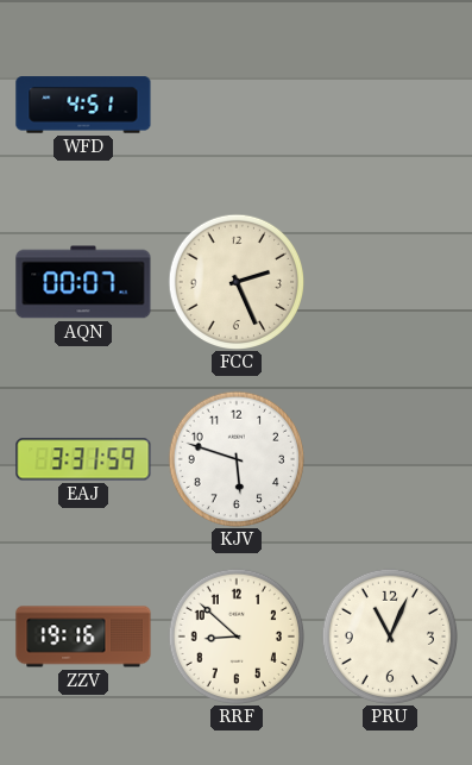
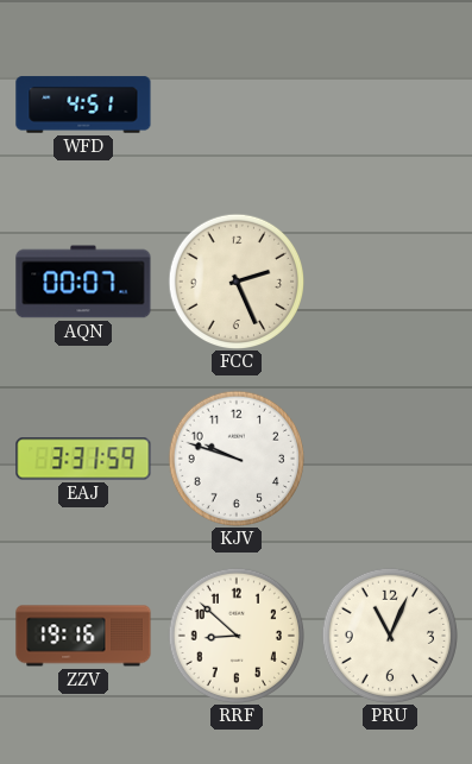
KJV: 5:48 -> 9:48 (235, 457)
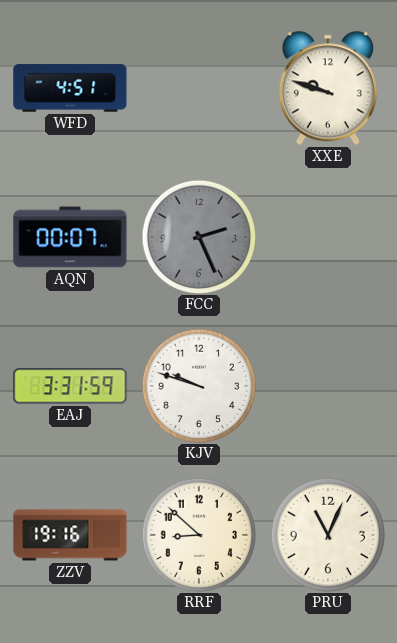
XXE: none -> 9:48 (328, 88)
FCC dial: cream -> grey (198, 236)
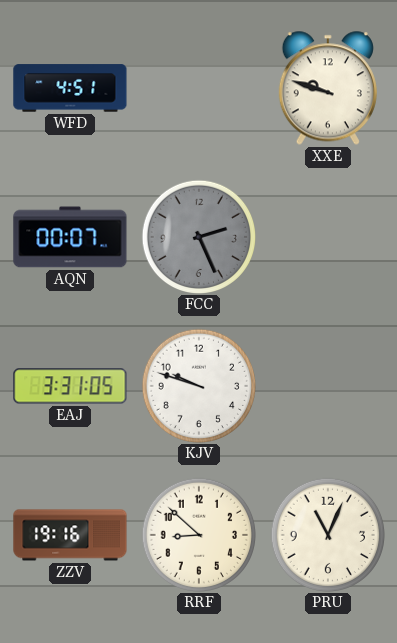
EAJ: 3:31:59 -> 3:31:05 (70, 386)
